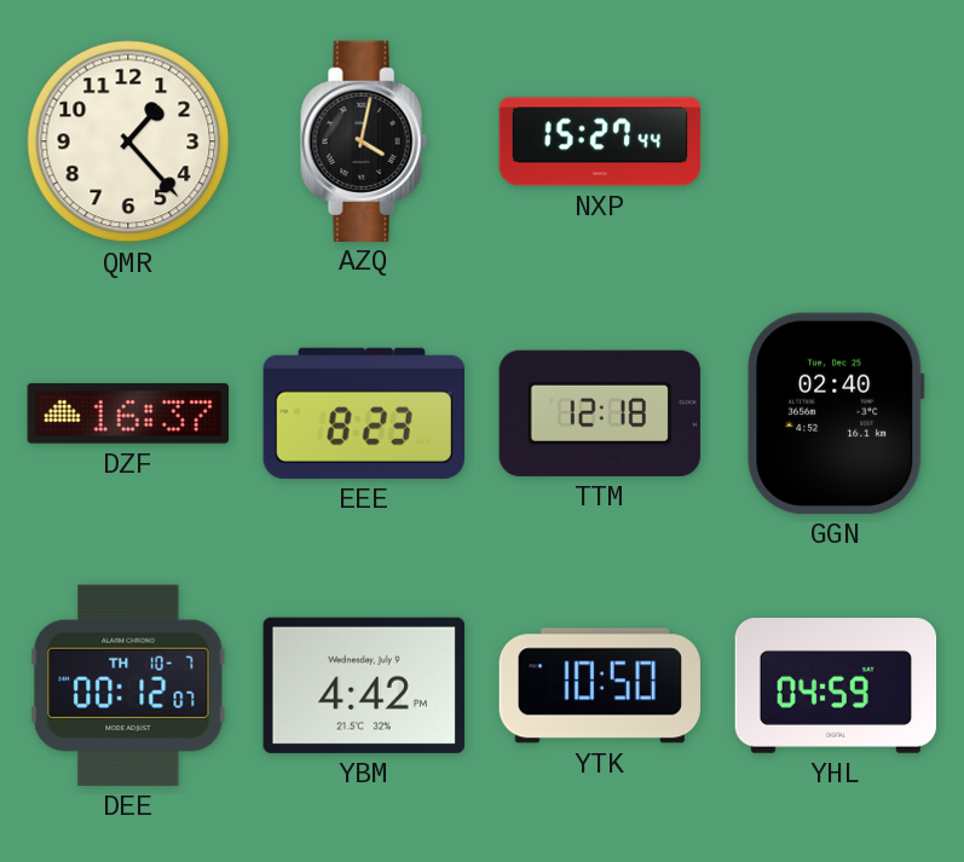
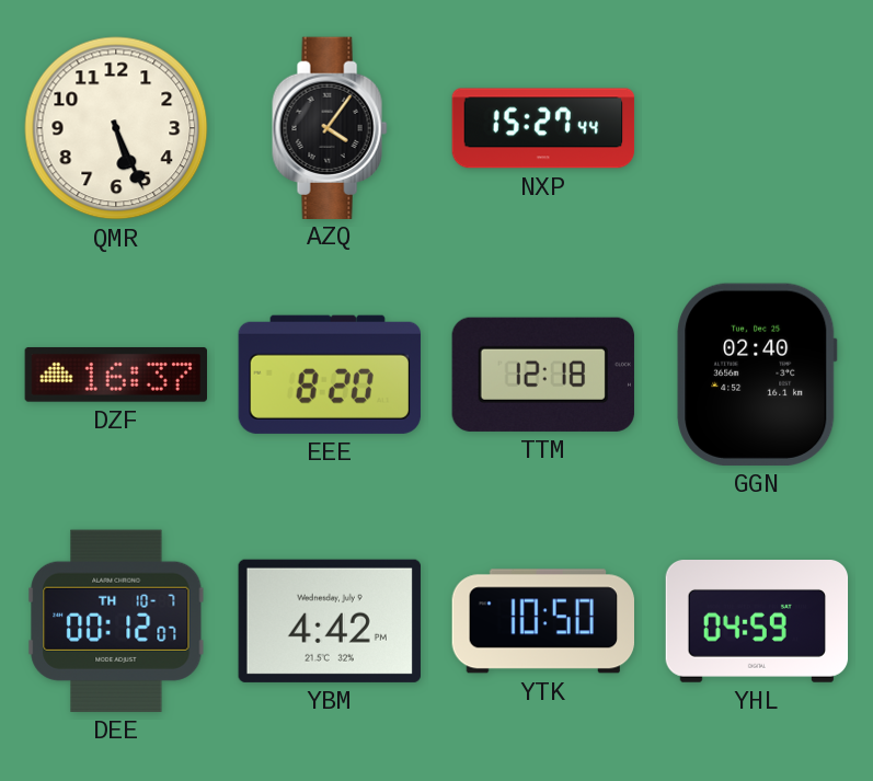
QMR: 1:23 -> 5:26 (116, 128)
AZQ: 4:02 -> 4:06 (330, 127)
EEE: 8:23 -> 8:20 (330, 375)
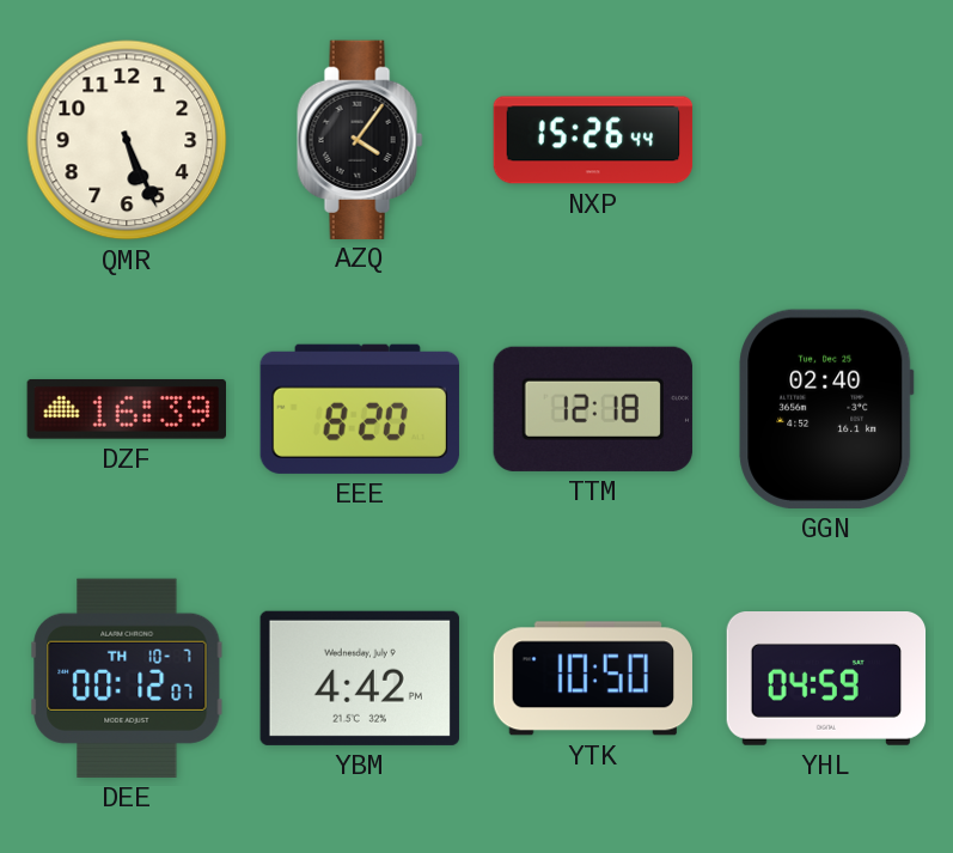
NXP: 15:27 -> 15:26 (593, 140)
DZF: 16:37 -> 16:39 (126, 409)
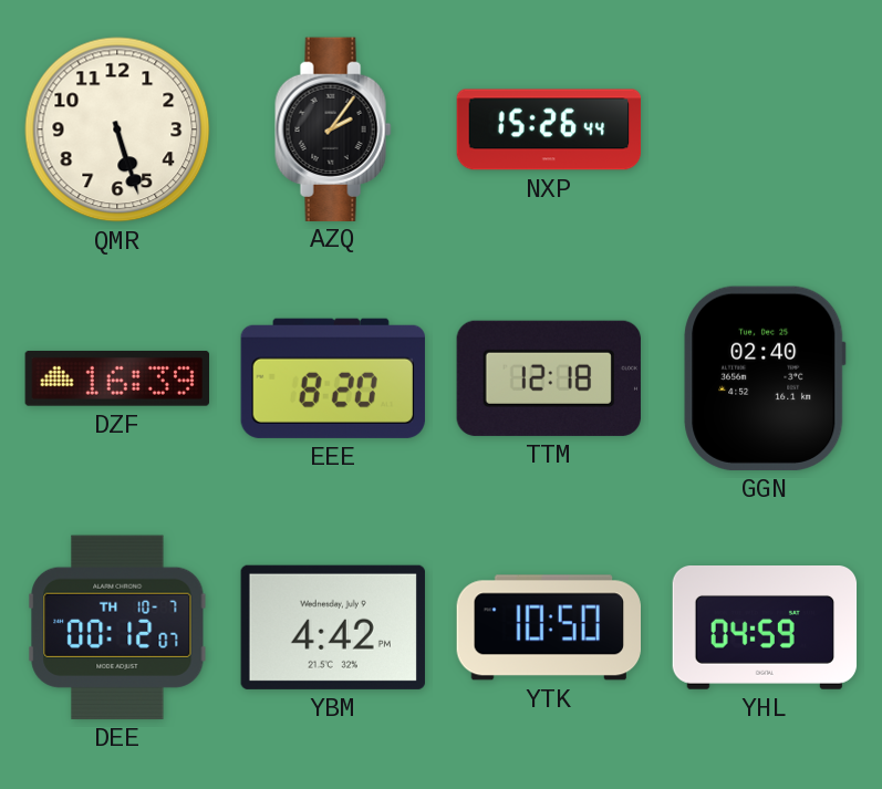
QMR: 5:26 -> 5:27 (117, 129)
AZQ: 4:06 -> 2:06 (333, 128)
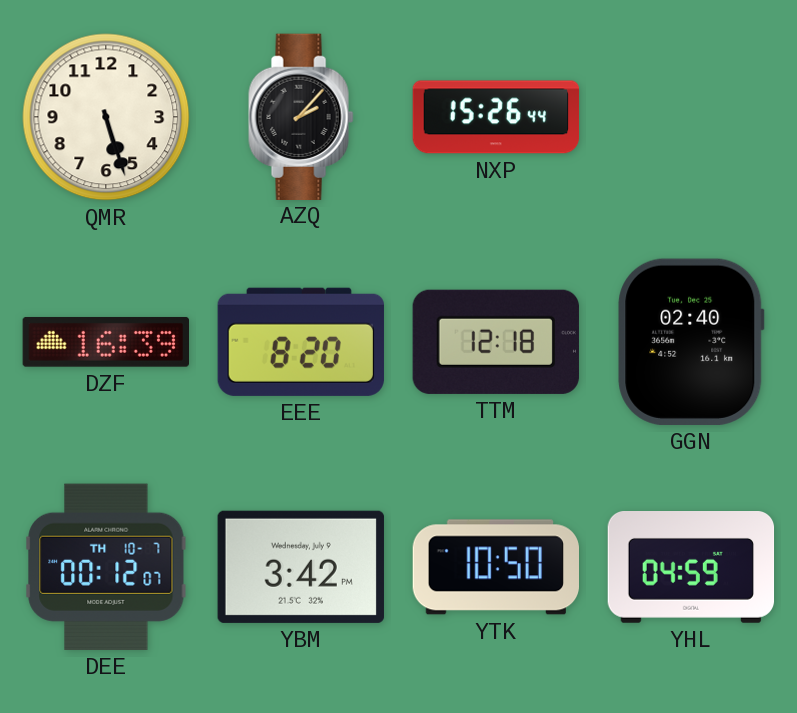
AZQ: 2:06 -> 2:07 (301, 116)
YBM: 4:42 -> 3:42 (301, 567)
